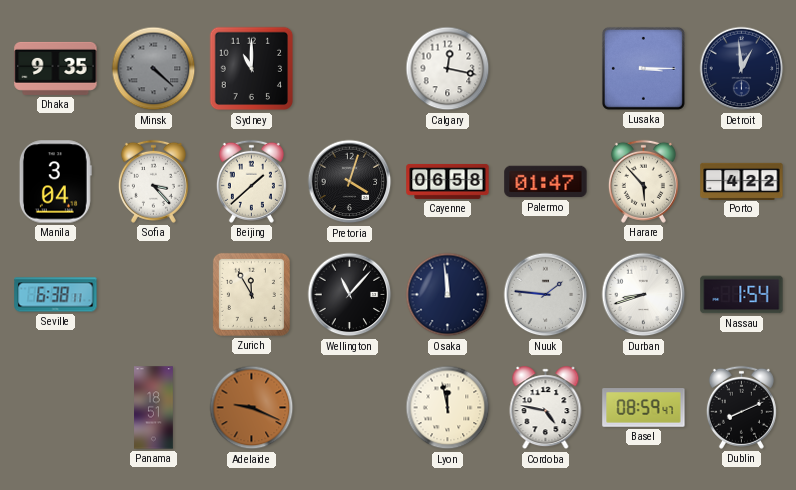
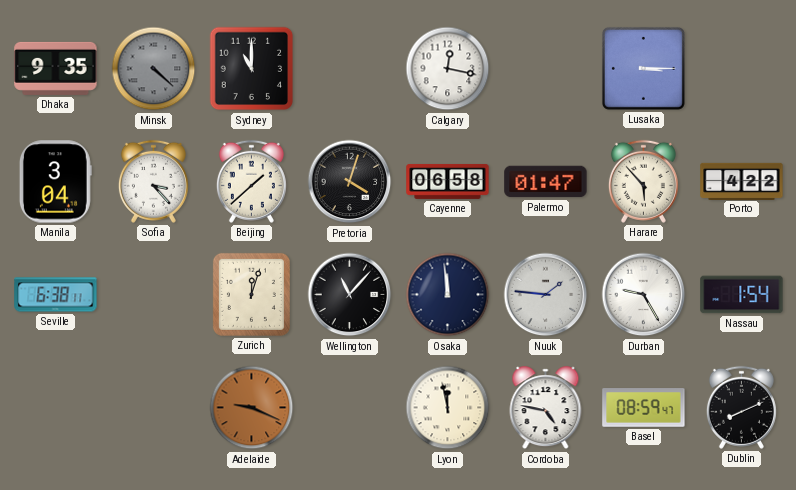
Detroit: 12:59 -> none (742, 69)
Zurich: 11:55 -> 12:03 (251, 294)
Durban: 8:42 -> 9:25 (644, 295)
Panama: 18:51 -> none (154, 408)
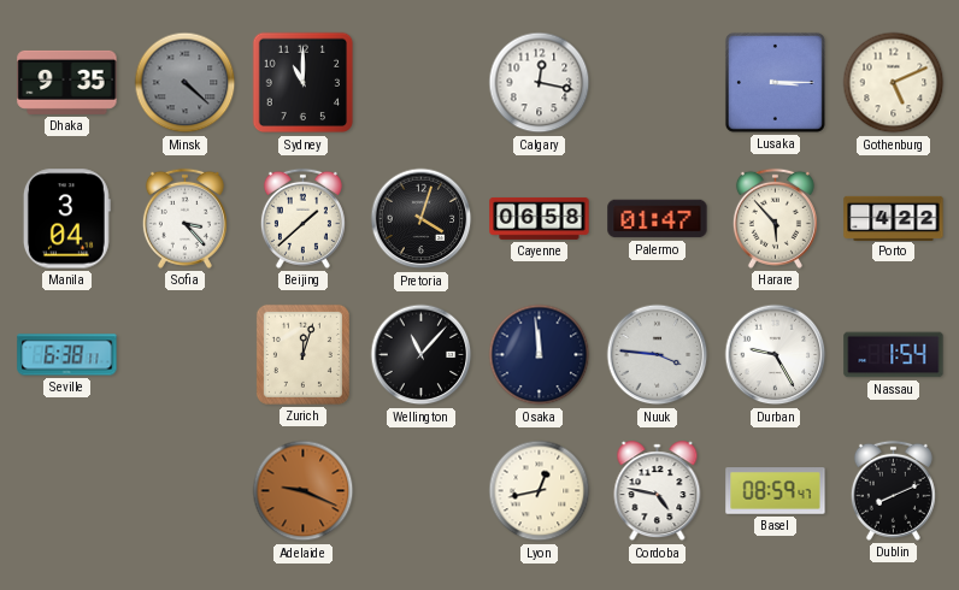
Gothenburg: none -> 5:11 (894, 83)
Nuuk: 1:46 -> 3:46 (658, 355)
Lyon: 11:58 -> 12:43 (540, 491)
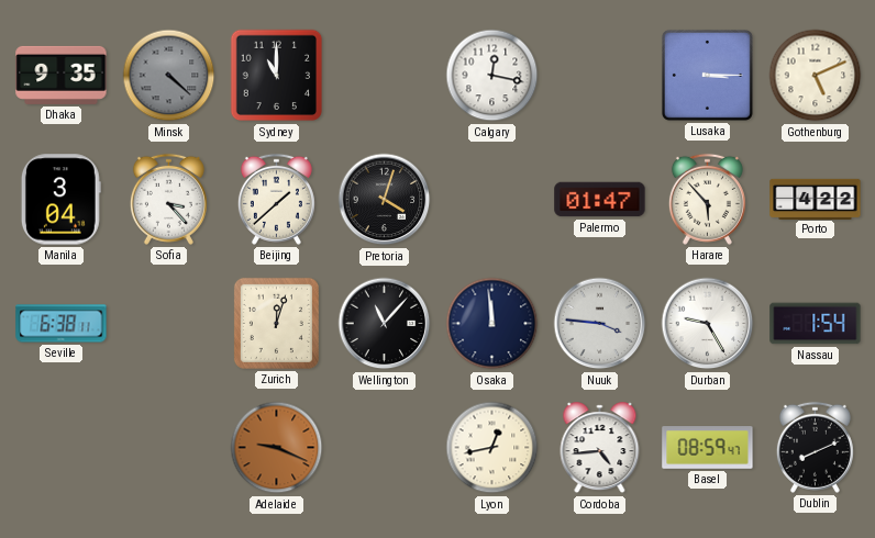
Cayenne: 06:58 -> none (540, 218)
Cordoba: 4:47 -> 4:44 (600, 448)
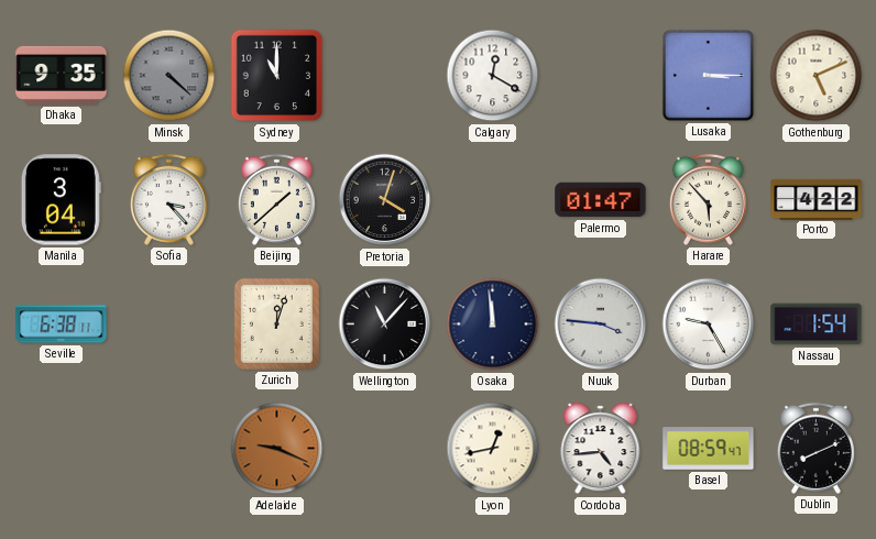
Calgary: 12:17 -> 12:20 (493, 76)
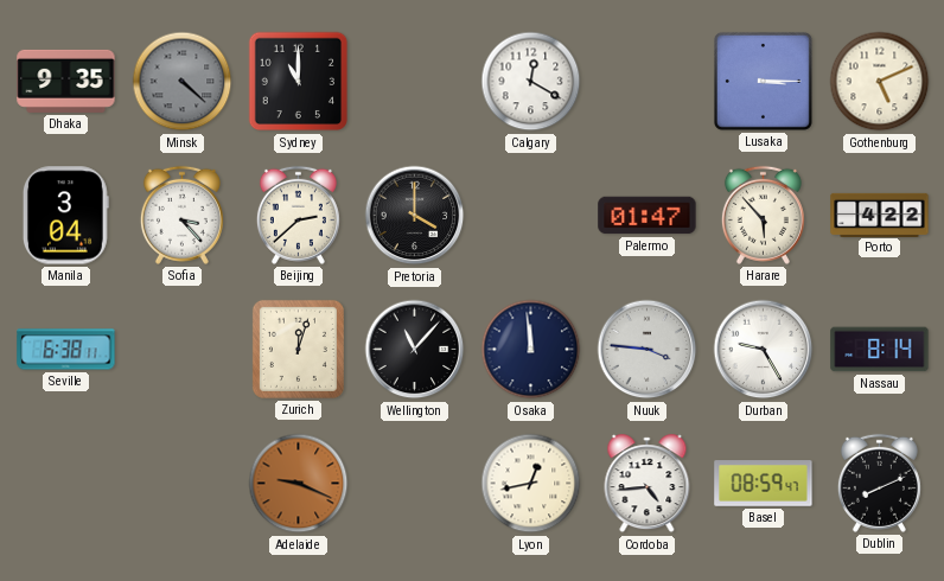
Beijing: 1:38 -> 2:38 (298, 215)
Pretoria: 4:03 -> 4:00 (415, 216)
Nassau: 1:54 -> 8:14 (880, 350)
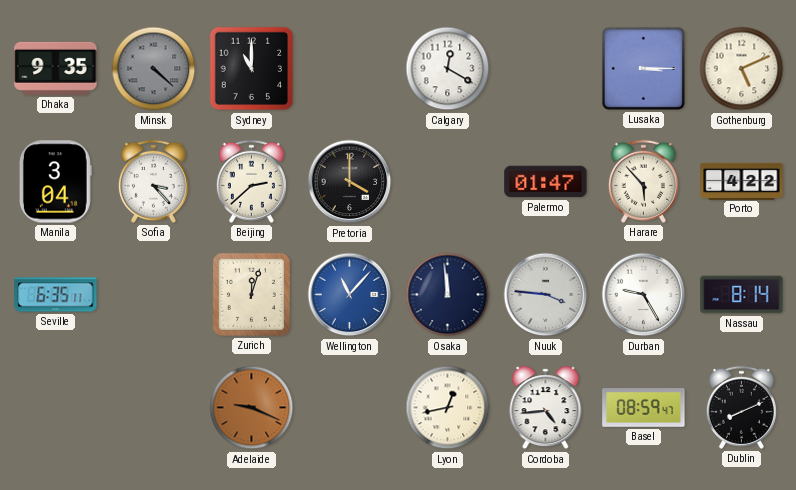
Seville: 6:38 -> 6:35 (56, 295)
Wellington dial: black -> blue (350, 295)
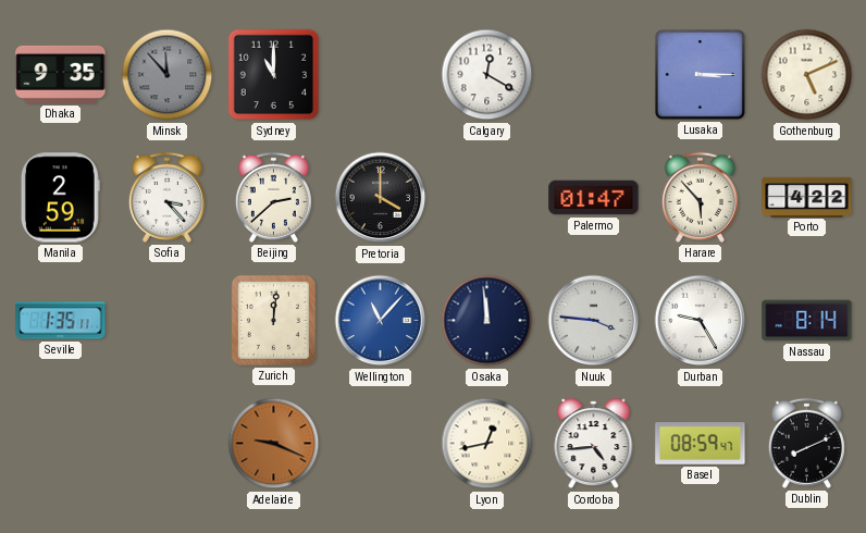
Minsk: 4:22 -> 11:53 (168, 75)
Manila: 3:04 -> 2:59 (60, 198)
Seville: 6:35 -> 1:35 (61, 321)
Zurich: 12:03 -> 12:01 (273, 320)
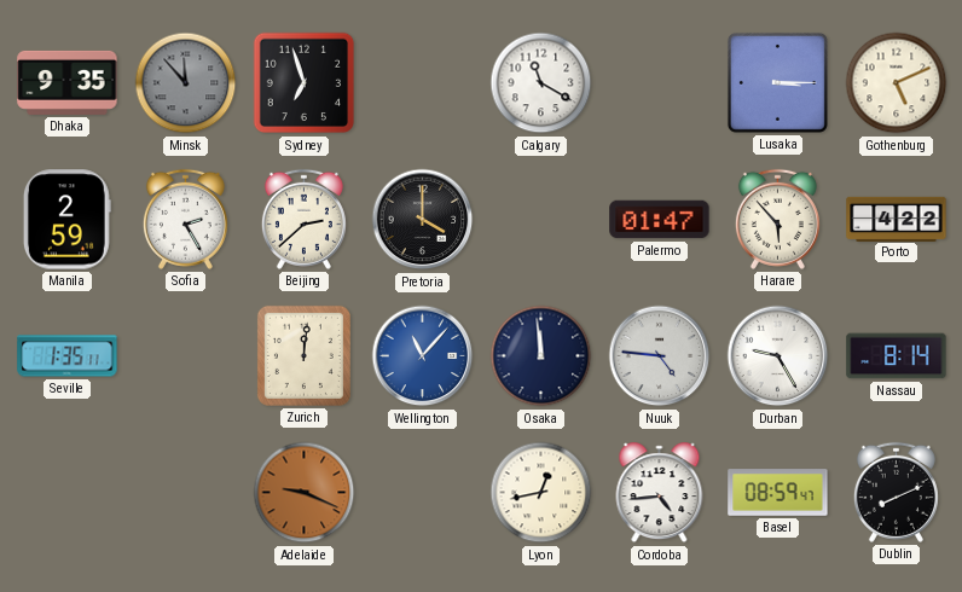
Sydney: 11:00 -> 6:57 (305, 83)
Calgary: 12:20 -> 11:20 (541, 83)
Sofia: 3:23 -> 2:25 (185, 219)
Nuuk: 3:46 -> 4:46 (660, 356)
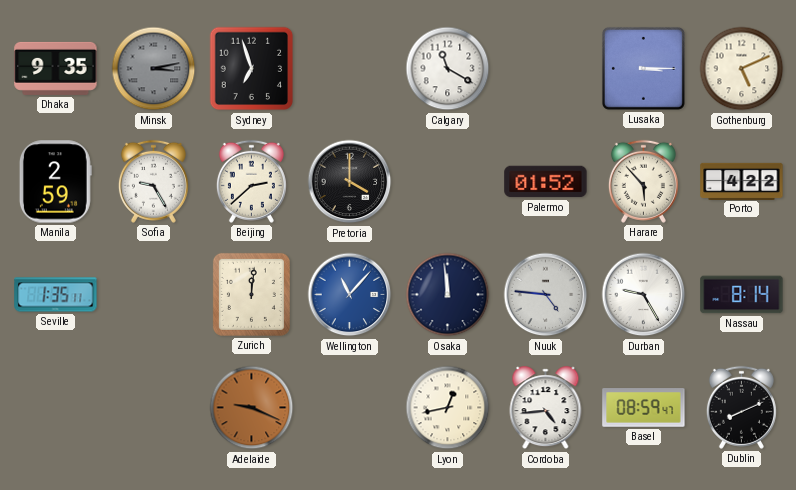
Minsk: 11:53 -> 3:13 (154, 69)
Sofia: 2:25 -> 9:25 (153, 181)
Palermo: 01:47 -> 01:52 (546, 182)
